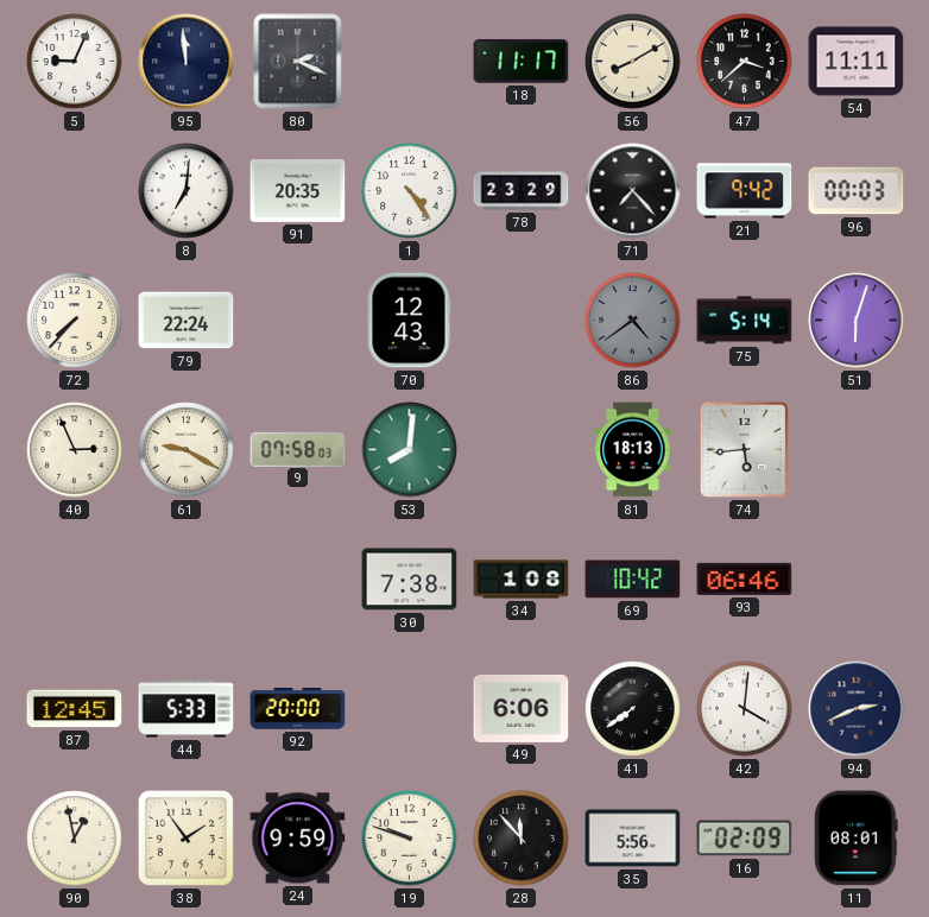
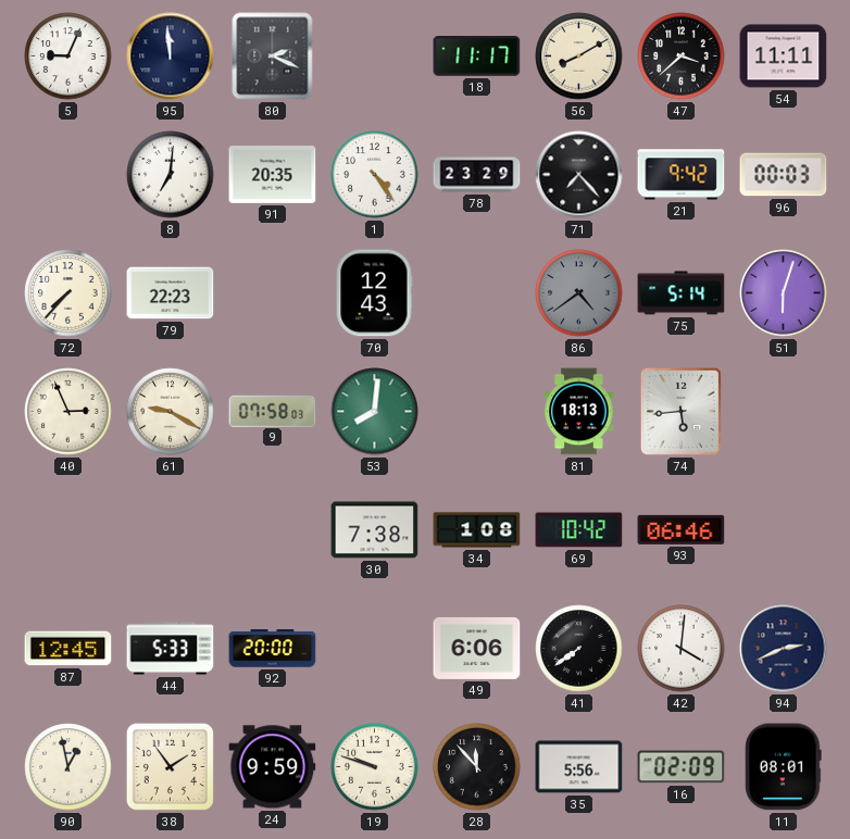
79: 22:24 -> 22:23 (171, 293)
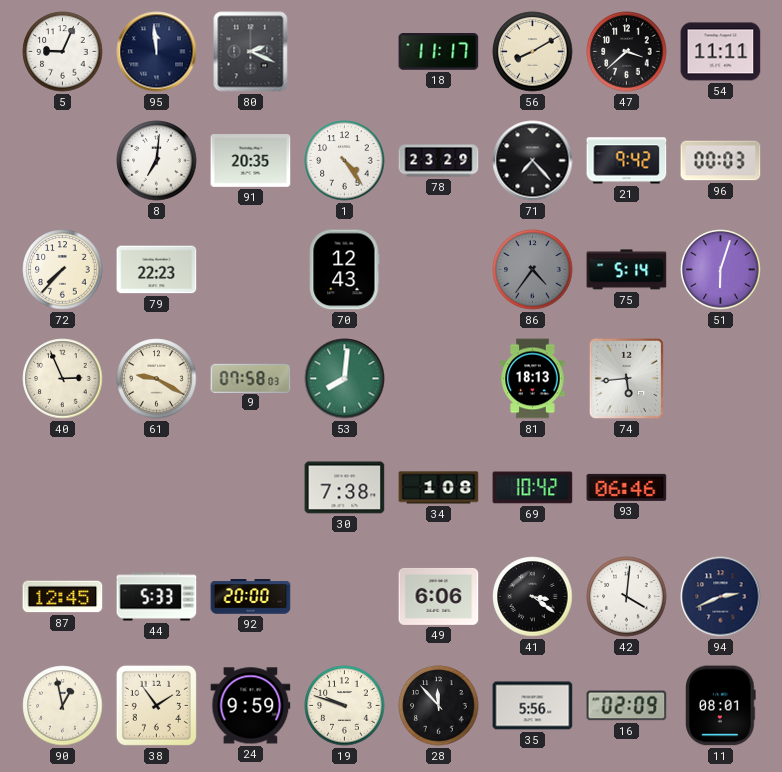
86: 4:39 -> 4:36 (533, 270)
41: 7:39 -> 3:21 (533, 597)
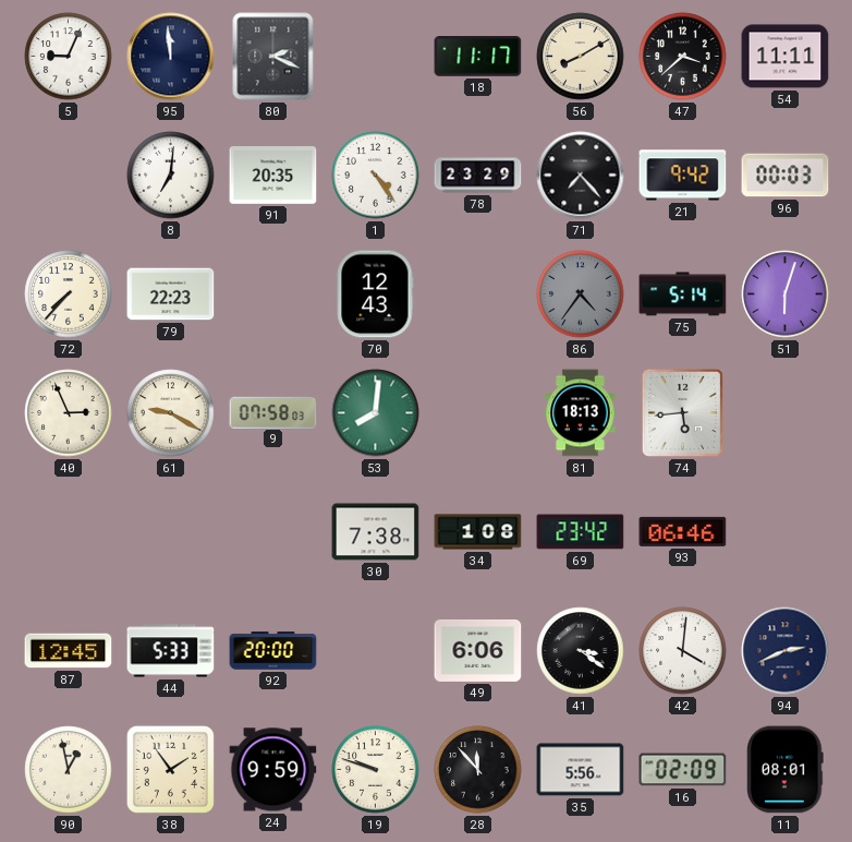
69: 10:42 -> 23:42 (581, 532)
